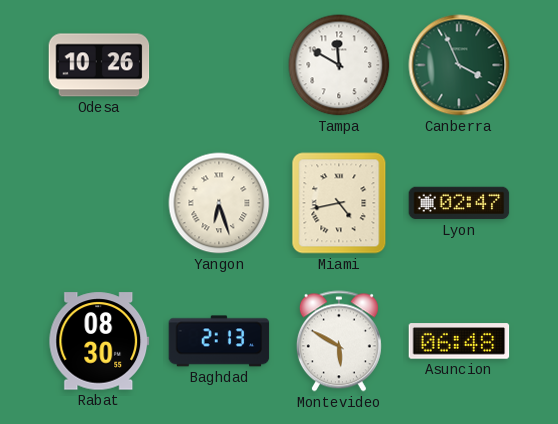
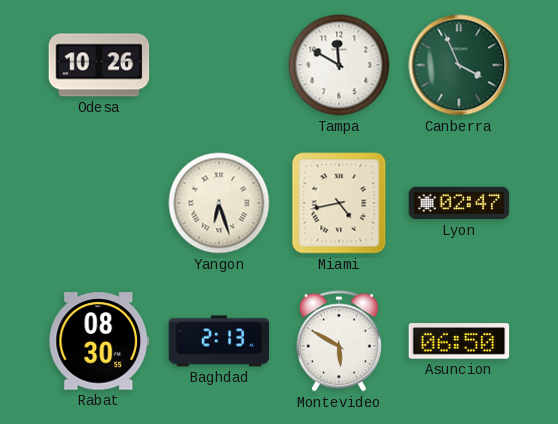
Asuncion: 06:48 -> 06:50 (459, 341)
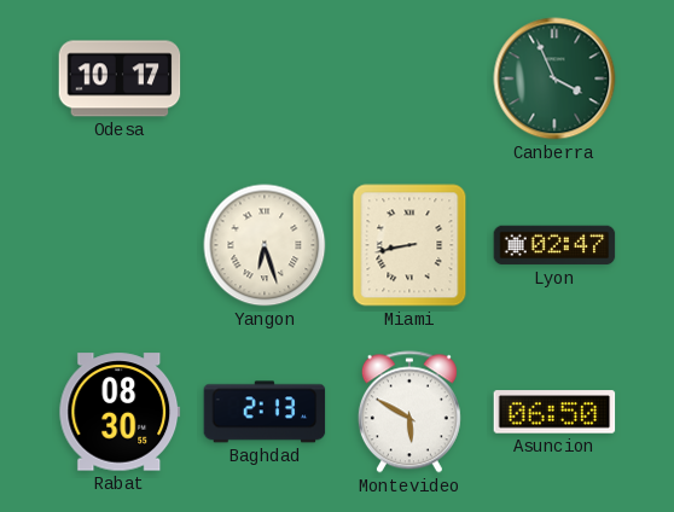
Odesa: 10:26 -> 10:17 (120, 78)
Tampa: 11:50 -> none (339, 65)
Miami: 4:43 -> 8:43 (409, 245)
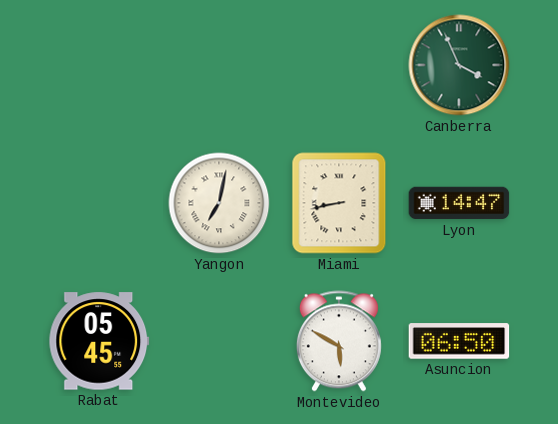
Odesa: 10:17 -> none (120, 78)
Yangon: 6:27 -> 7:02 (219, 203)
Lyon: 02:47 -> 14:47 (459, 203)
Rabat: 08:30 -> 05:45 (99, 341)
Baghdad: 2:13 -> none (265, 412)
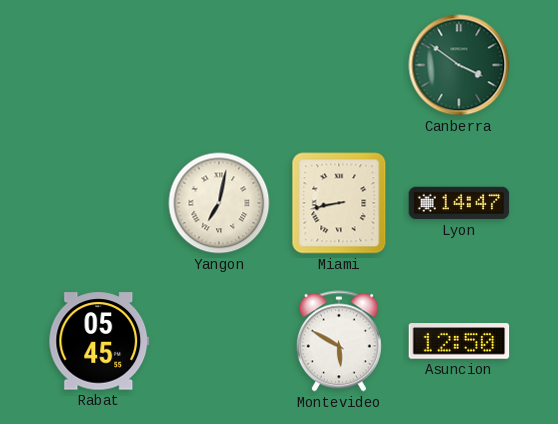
Canberra: 3:56 -> 3:51 (459, 65)
Asuncion: 06:50 -> 12:50 (459, 341)
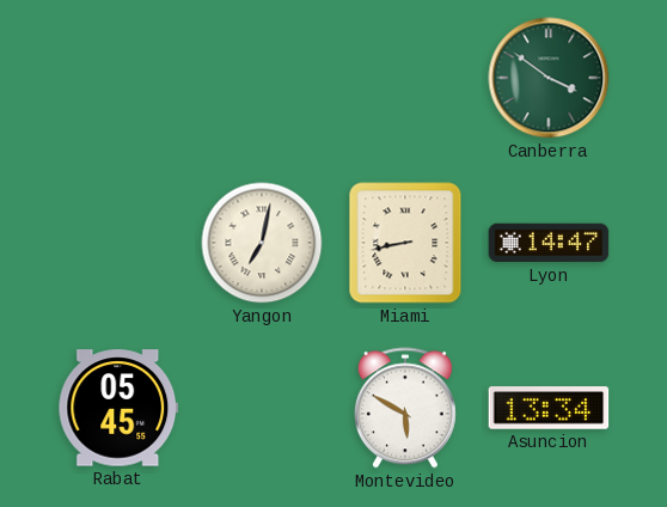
Asuncion: 12:50 -> 13:34 (549, 408)
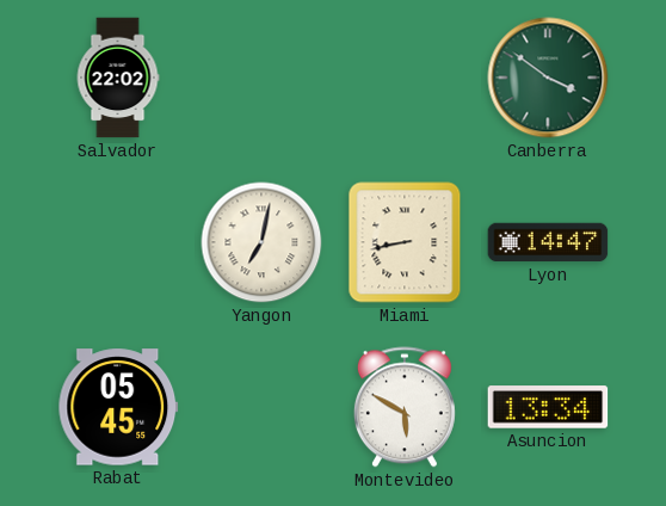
Salvador: none -> 22:02 (118, 78)
